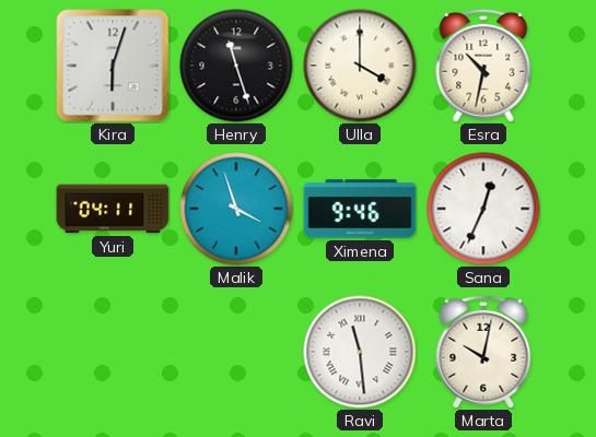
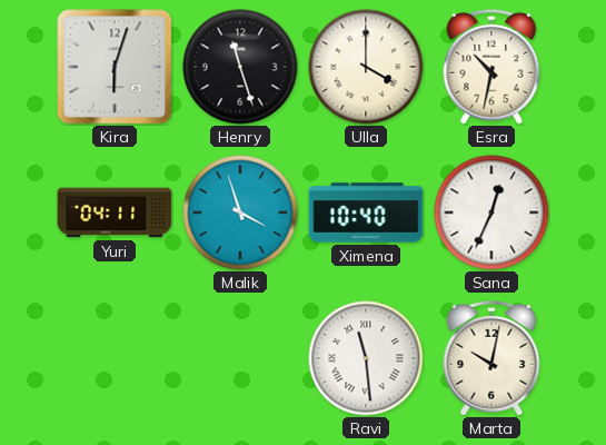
Ximena: 9:46 -> 10:40 (366, 212)
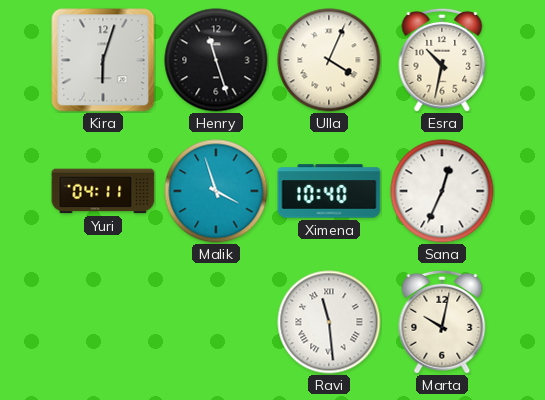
Ulla: 4:00 -> 4:04 (329, 60)
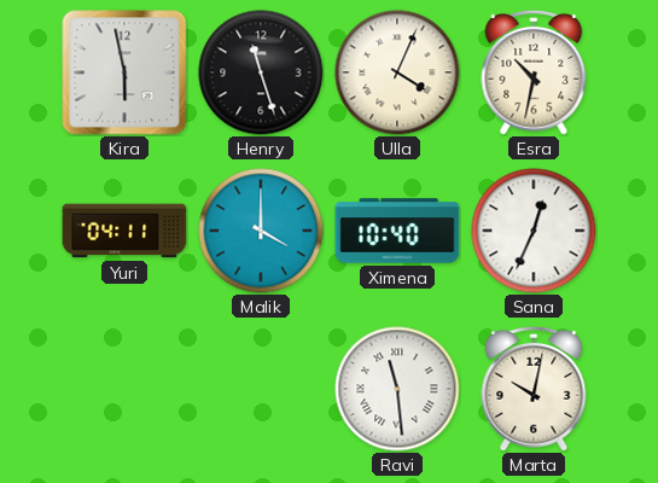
Kira: 6:03 -> 5:58 (124, 72)
Malik: 3:57 -> 4:00 (261, 231)
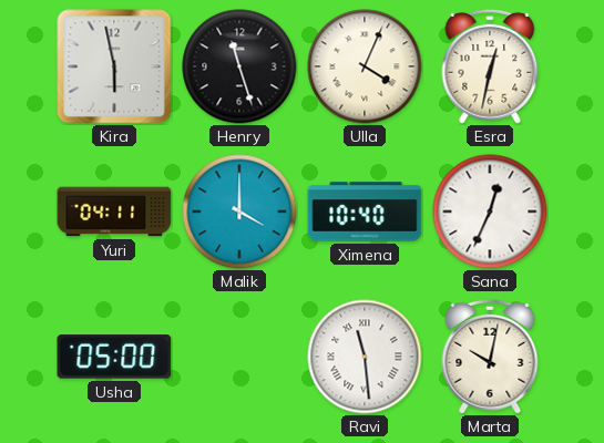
Esra: 10:32 -> 12:32 (490, 66)
Usha: none -> 05:00 (114, 357)
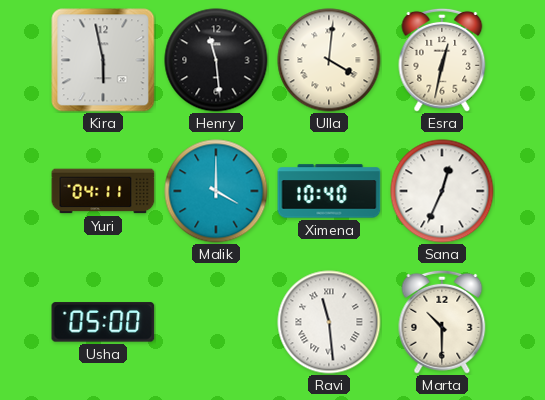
Henry: 11:27 -> 11:29 (216, 60)
Ulla: 4:04 -> 4:01 (329, 60)
Marta: 10:02 -> 10:30 (442, 322)
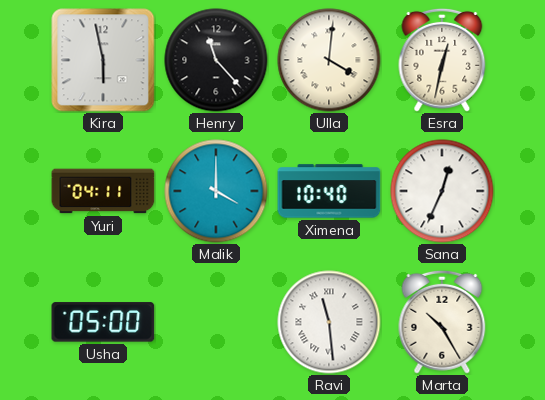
Henry: 11:29 -> 11:23 (216, 60)
Marta: 10:30 -> 10:25 (442, 322)
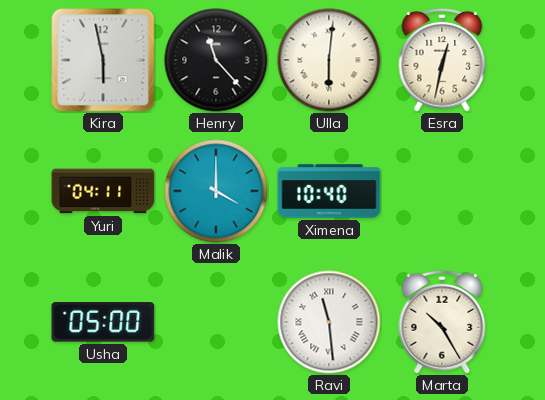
Ulla: 4:01 -> 6:01 (329, 60)
Sana: 12:34 -> none (442, 191)
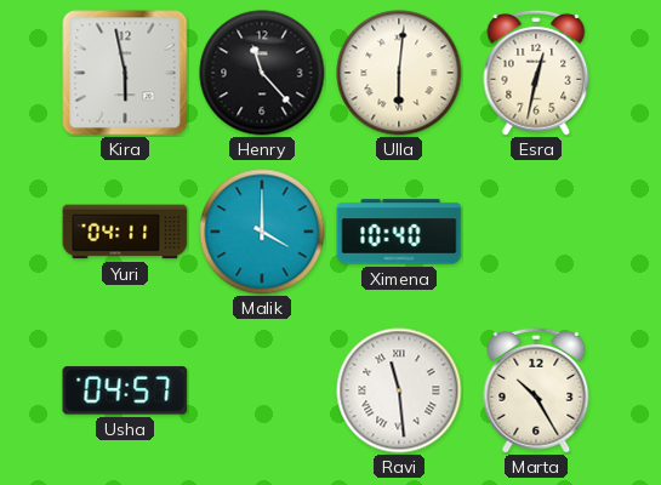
Usha: 05:00 -> 04:57 (125, 390)
